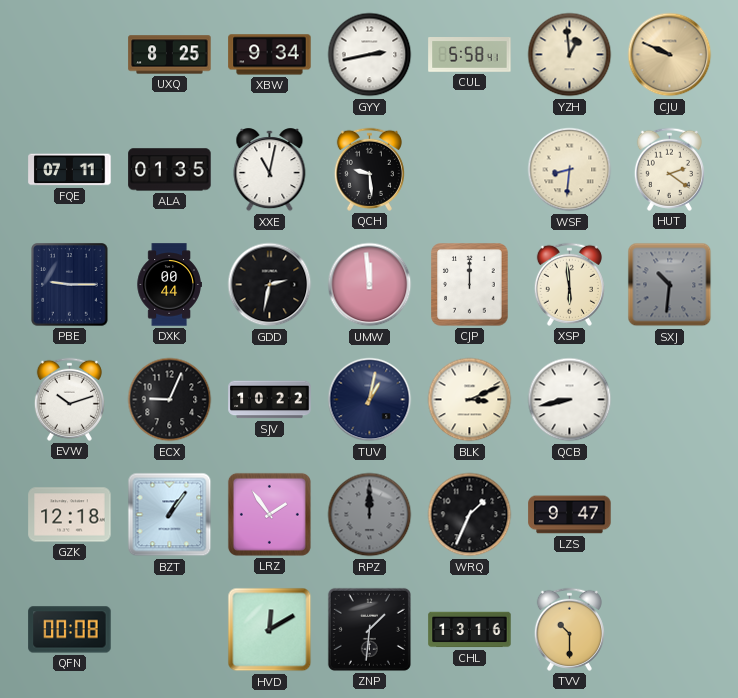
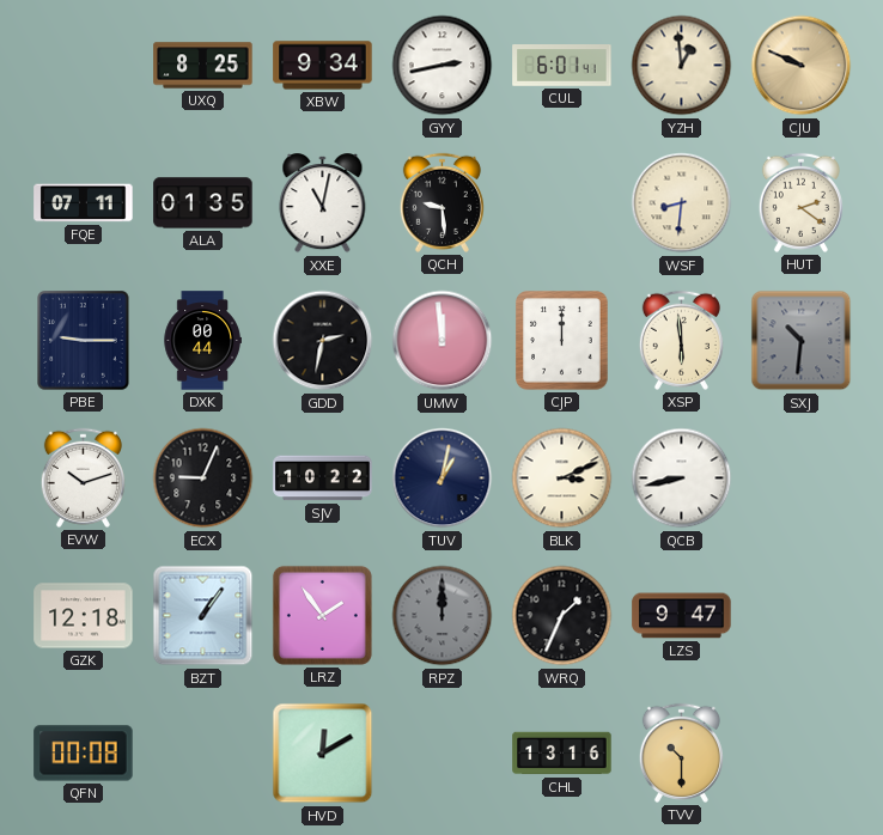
CUL: 5:58 -> 6:01 (562, 66)
ZNP: 1:31 -> none (369, 629)
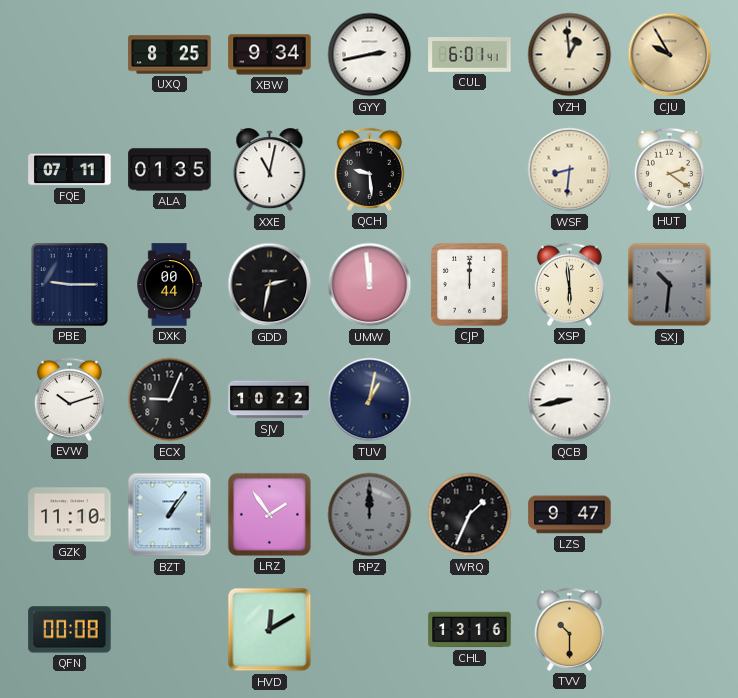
CJU: 9:49 -> 9:55 (670, 55)
BLK: 3:11 -> none (562, 479)
GZK: 12:18 -> 11:10 (70, 515)
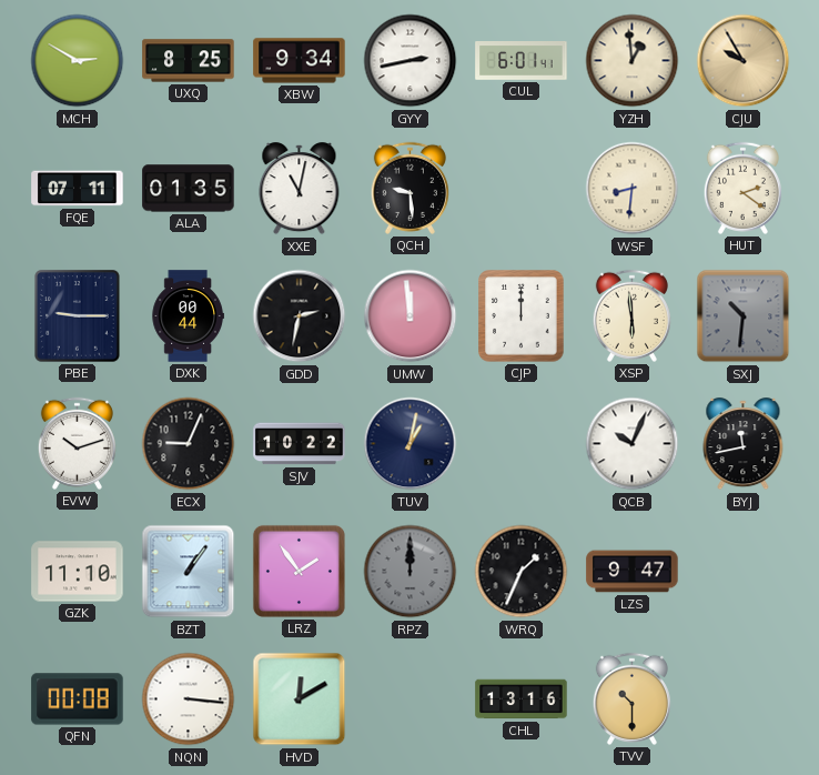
MCH: none -> 2:50 (78, 61)
QCB: 8:43 -> 10:04 (633, 444)
BYJ: none -> 11:43 (744, 444)
NQN: none -> 3:16 (189, 699)
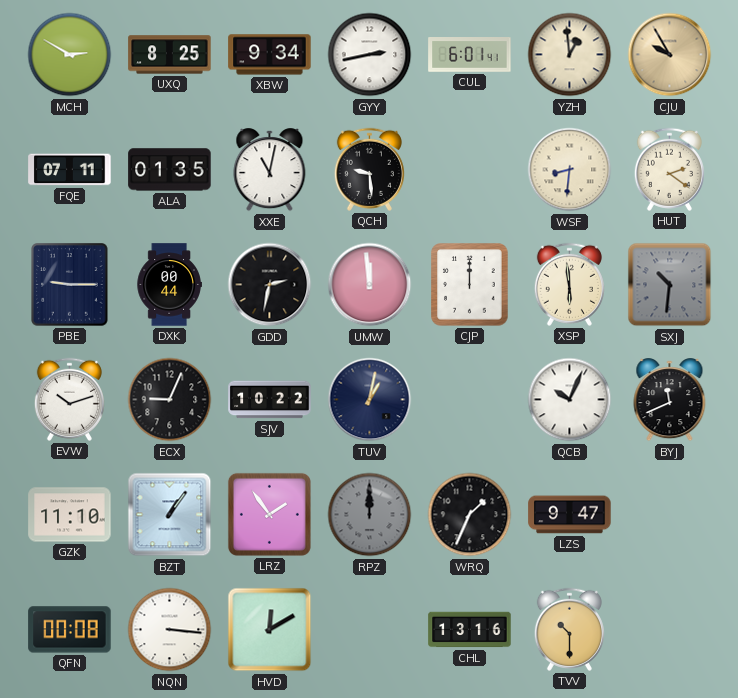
BYJ: 11:43 -> 11:41 (670, 400)
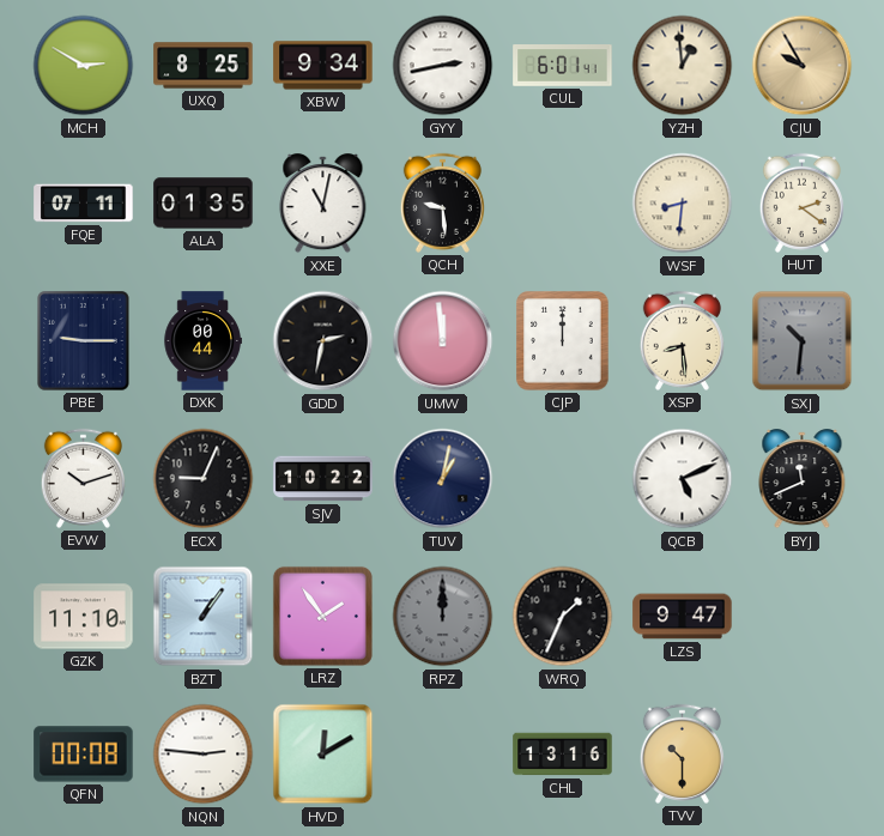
XSP: 5:59 -> 8:29 (682, 340)
QCB: 10:04 -> 5:11 (683, 479)
NQN: 3:16 -> 2:46 (204, 755)
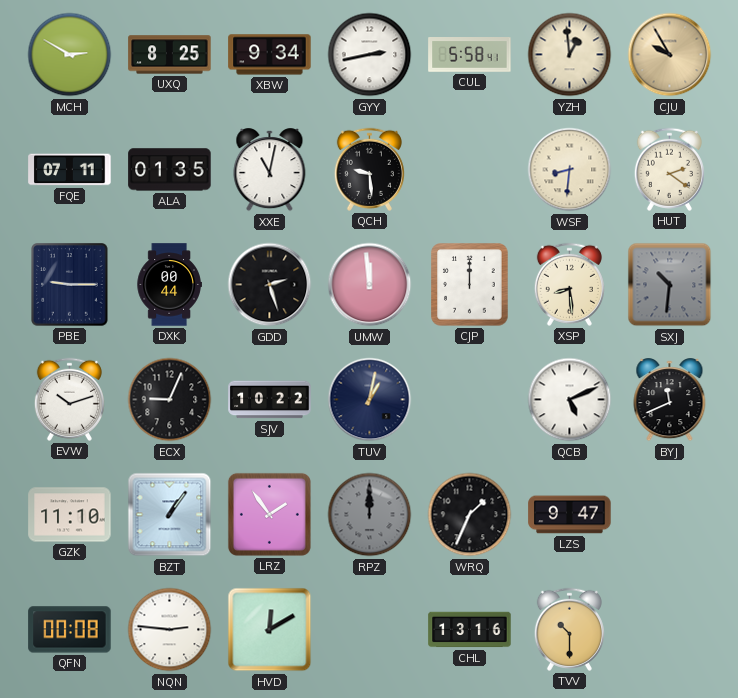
CUL: 6:01 -> 5:58 (470, 55)
GDD: 2:32 -> 2:27 (270, 285)
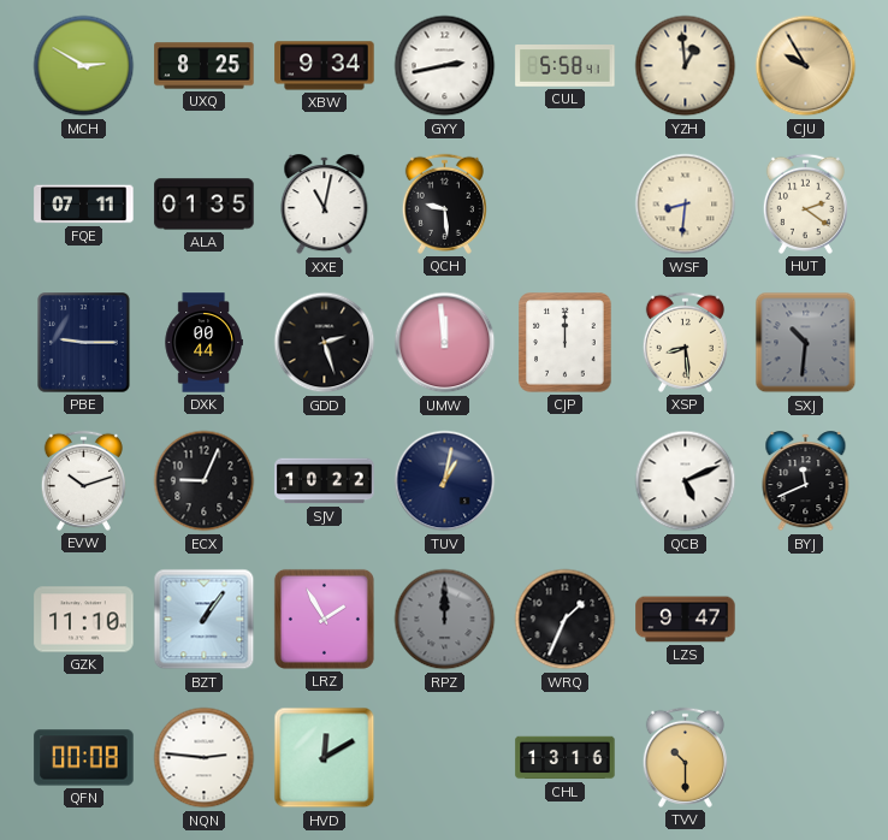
LRZ: 1:54 -> 1:55 (324, 619)
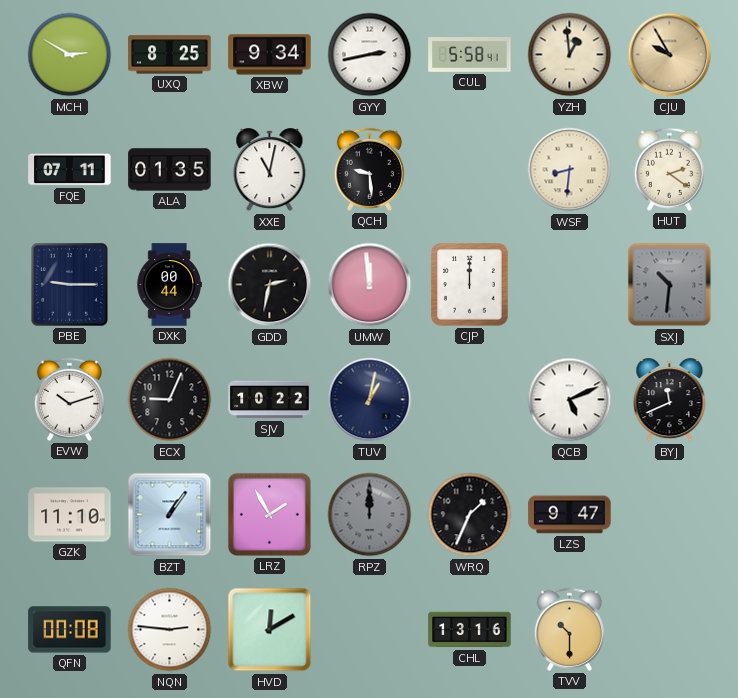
GDD: 2:27 -> 2:32 (270, 285)
XSP: 8:29 -> none (685, 342)
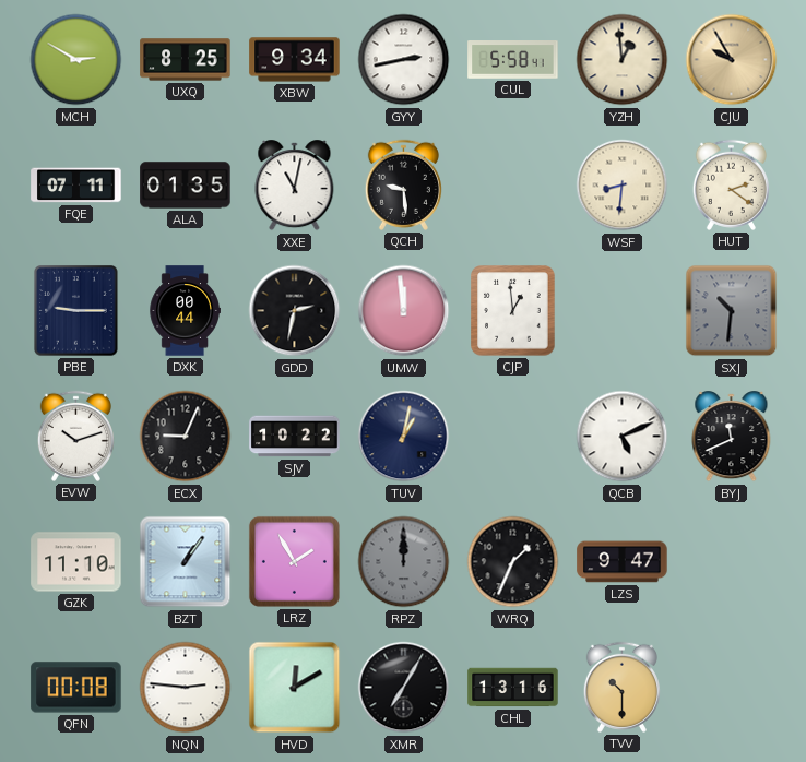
CJP: 12:00 -> 12:59 (513, 311)
XMR: none -> 7:05 (404, 688)
